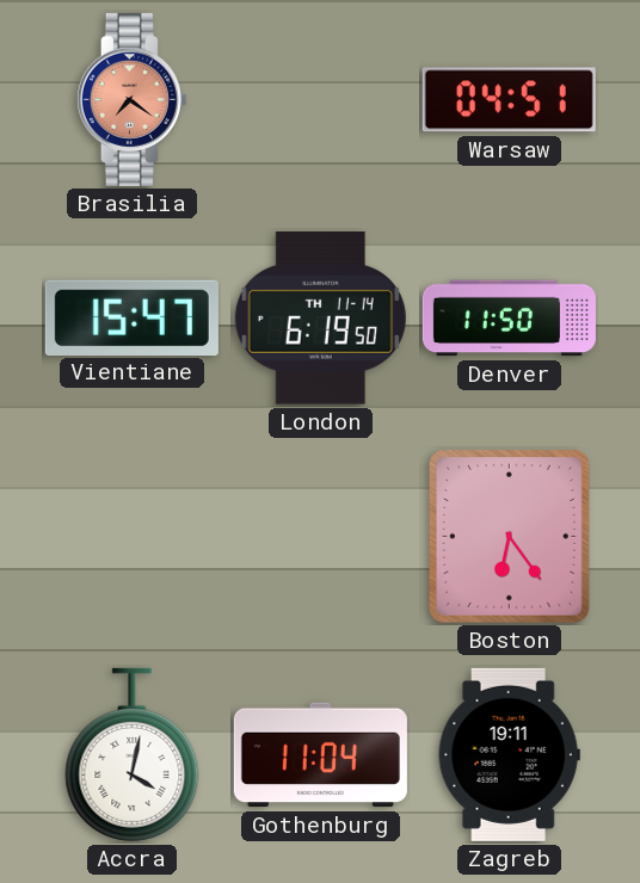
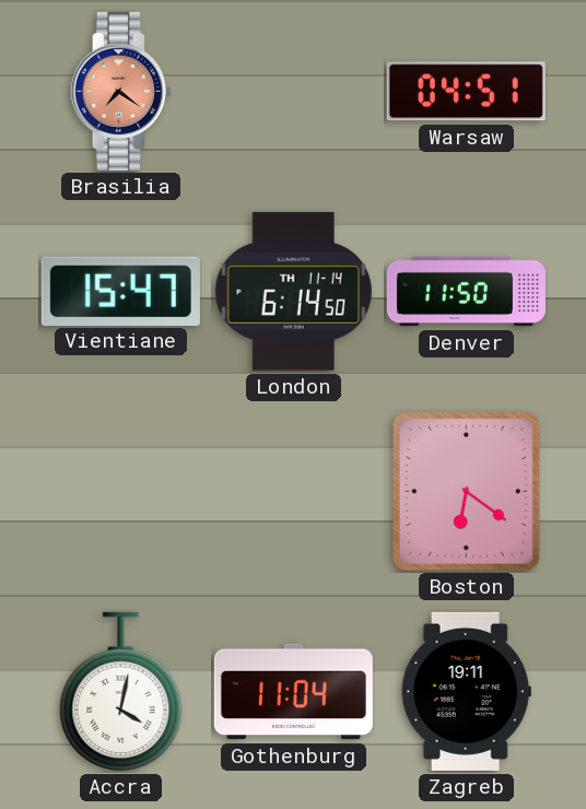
London: 6:19 -> 6:14 (293, 291)
Boston: 6:24 -> 6:21 (467, 492)
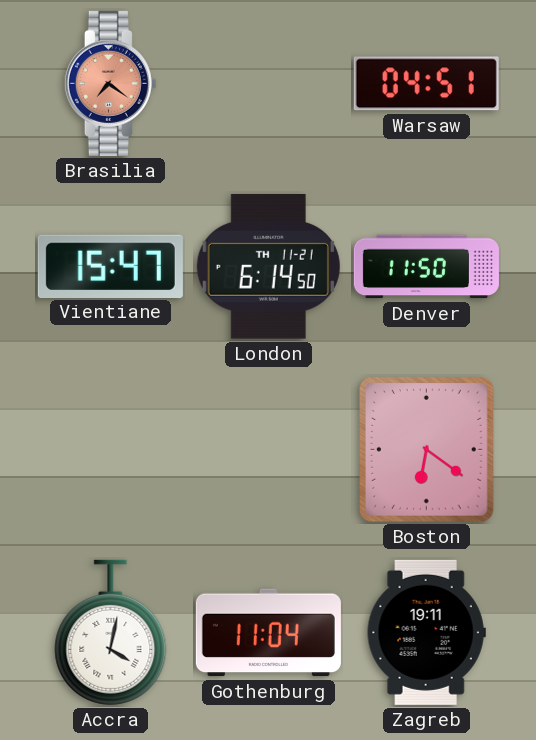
London date: TH 11-14 -> TH 11-21 (268, 266)
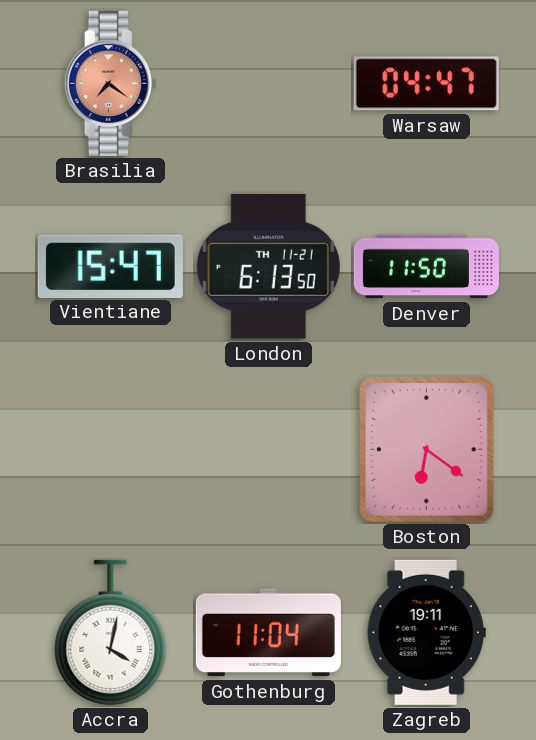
Warsaw: 04:51 -> 04:47 (426, 84)
London: 6:14 -> 6:13 (268, 266)
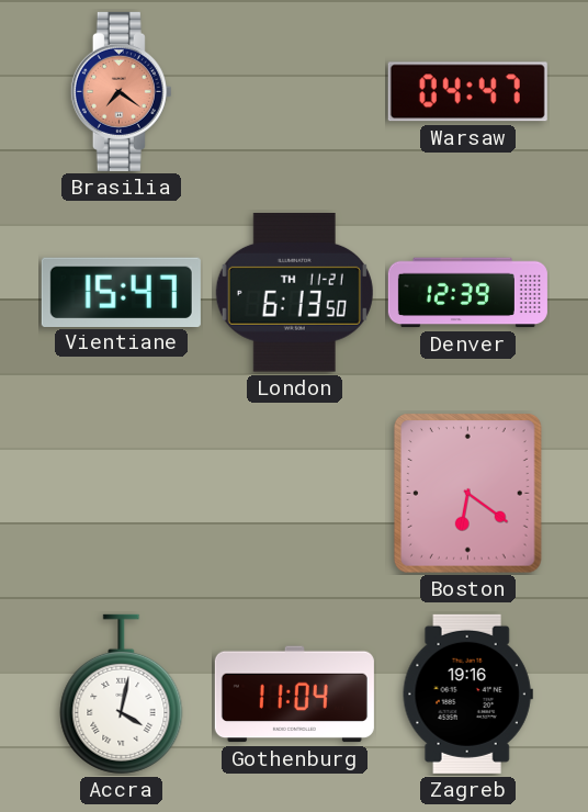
Denver: 11:50 -> 12:39 (467, 293)
Zagreb: 19:11 -> 19:16 (467, 693)
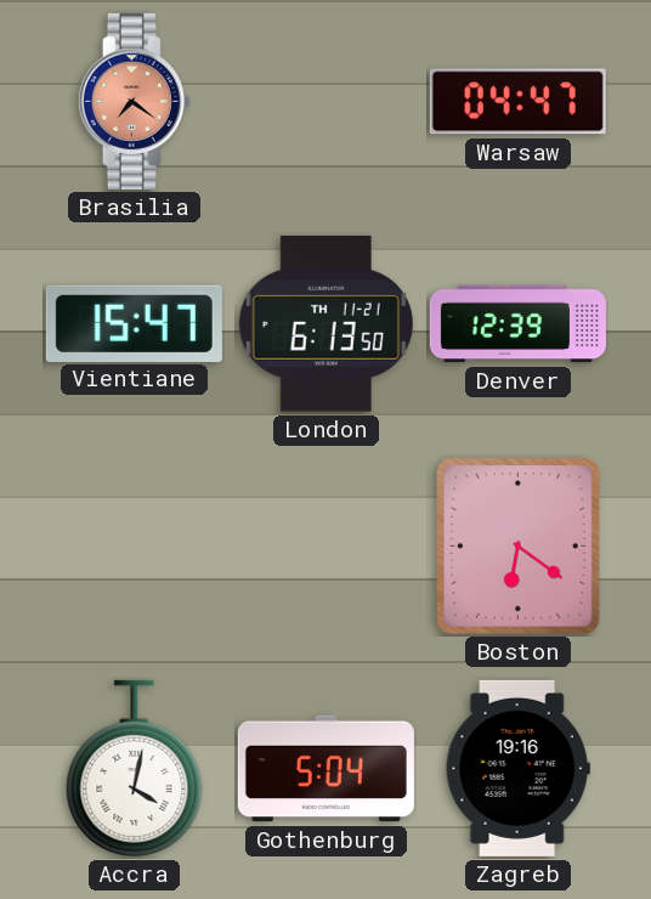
Gothenburg: 11:04 -> 5:04 (325, 769)
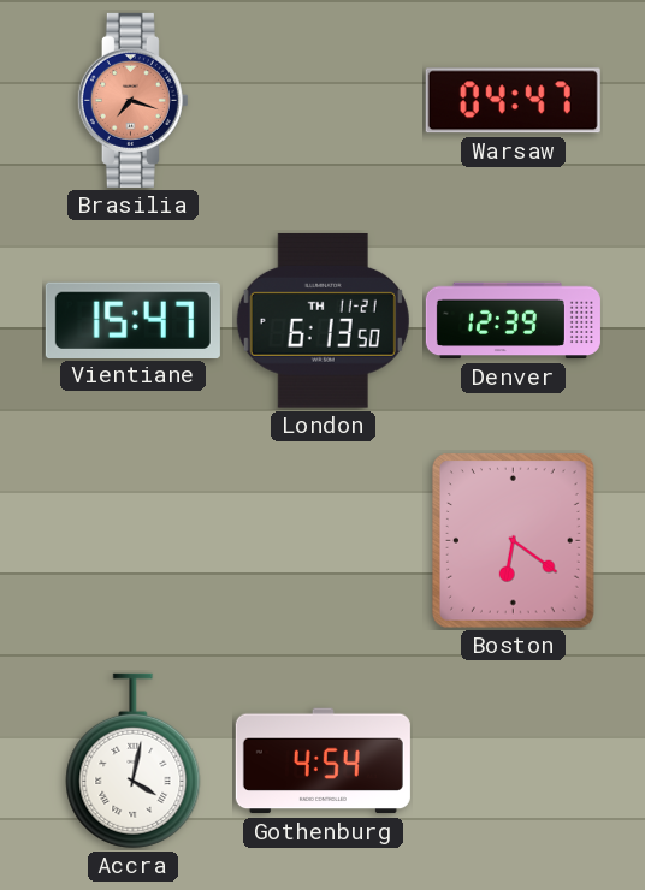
Brasilia: 7:21 -> 7:18 (132, 100)
Gothenburg: 5:04 -> 4:54 (322, 761)
Zagreb: 19:16 -> none (517, 768)
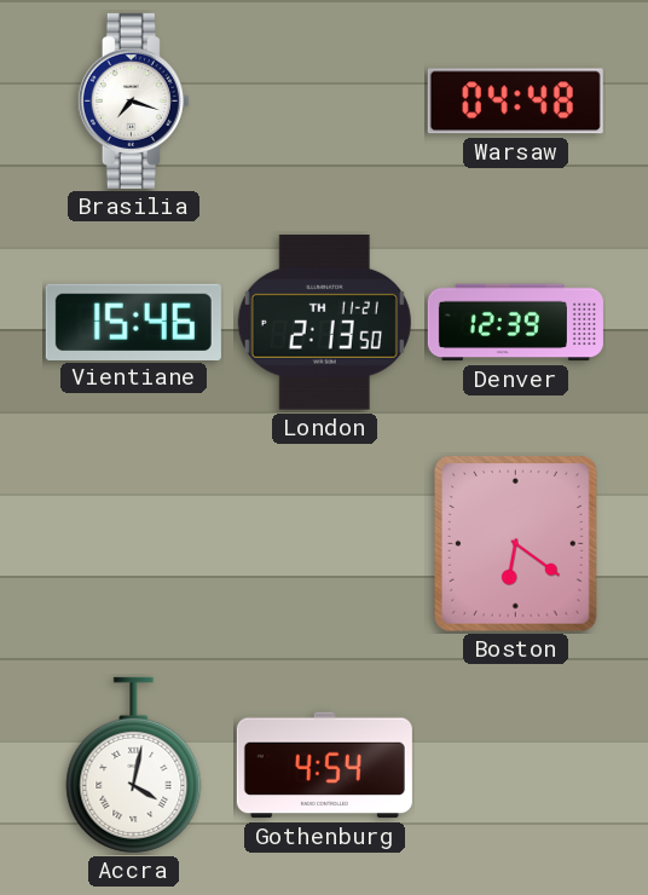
Brasilia dial: salmon -> white (133, 100)
Warsaw: 04:47 -> 04:48 (515, 102)
Vientiane: 15:47 -> 15:46 (133, 322)
London: 6:13 -> 2:13 (324, 322)
